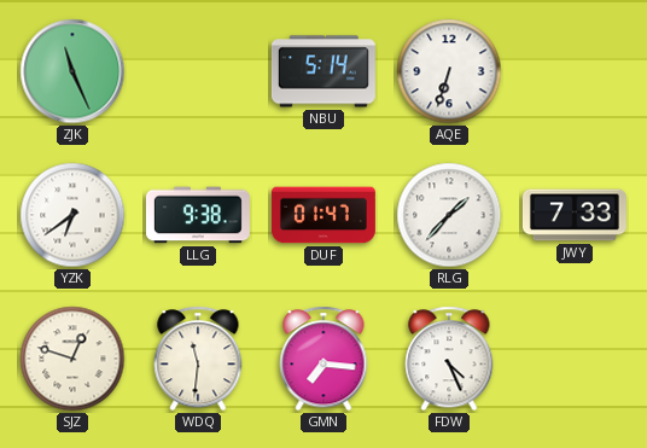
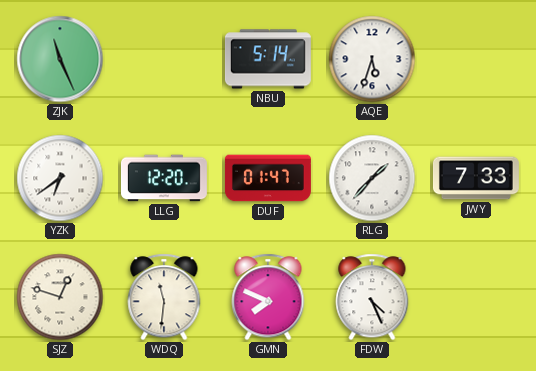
AQE: 6:33 -> 5:33 (372, 59)
LLG: 9:38 -> 12:20 (164, 178)
GMN: 7:16 -> 7:49 (268, 297)
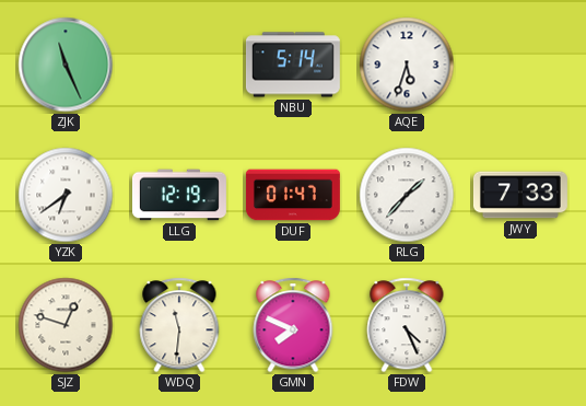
LLG: 12:20 -> 12:19 (179, 195)
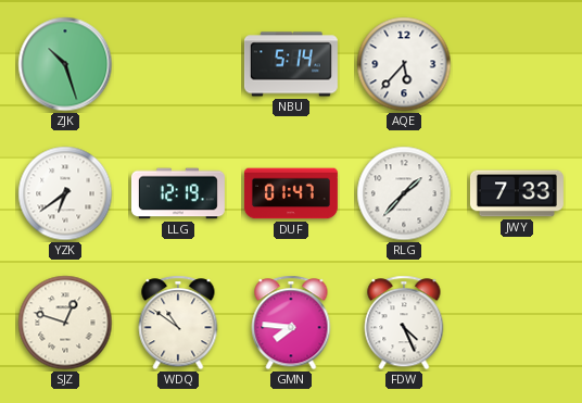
ZJK: 11:26 -> 10:27 (65, 64)
AQE: 5:33 -> 5:37 (404, 64)
WDQ: 11:31 -> 10:51 (178, 323)
GMN: 7:49 -> 7:46 (291, 323)
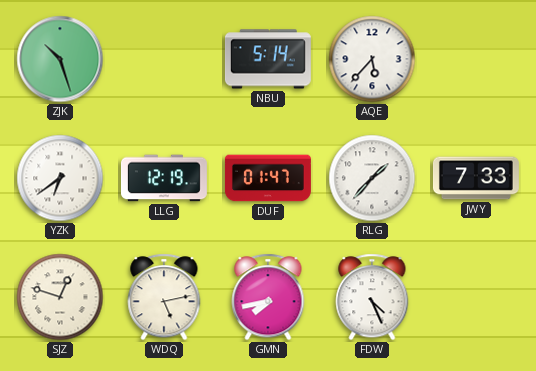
WDQ: 10:51 -> 5:13 (164, 297)
GMN: 7:46 -> 7:43 (268, 297)
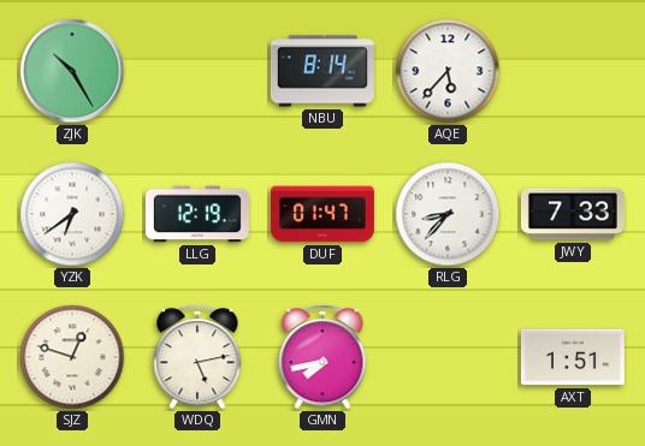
ZJK: 10:27 -> 10:25 (72, 71)
NBU: 5:14 -> 8:14 (322, 71)
RLG: 1:37 -> 8:37 (448, 214)
FDW: 4:26 -> none (372, 297)
AXT: none -> 1:51 (573, 357)
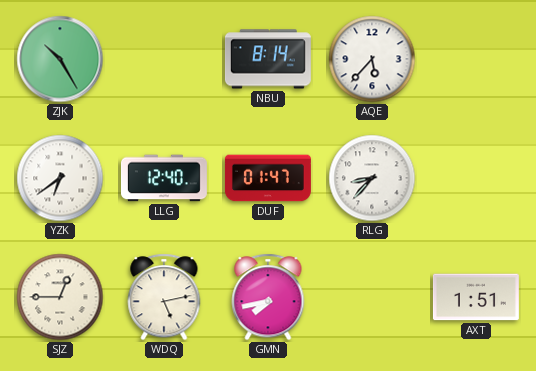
LLG: 12:19 -> 12:40 (164, 178)
JWY: 7:33 -> none (573, 214)
SJZ: 12:48 -> 12:45 (60, 297)
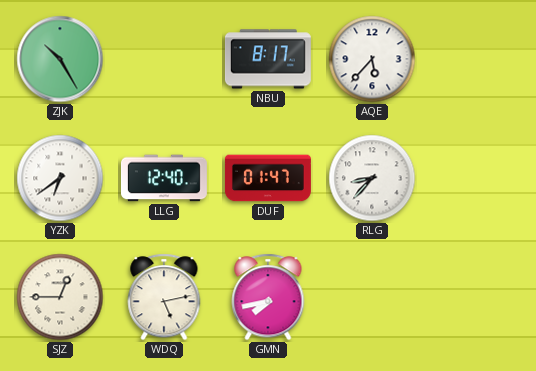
NBU: 8:14 -> 8:17 (268, 59)
AXT: 1:51 -> none (476, 297)
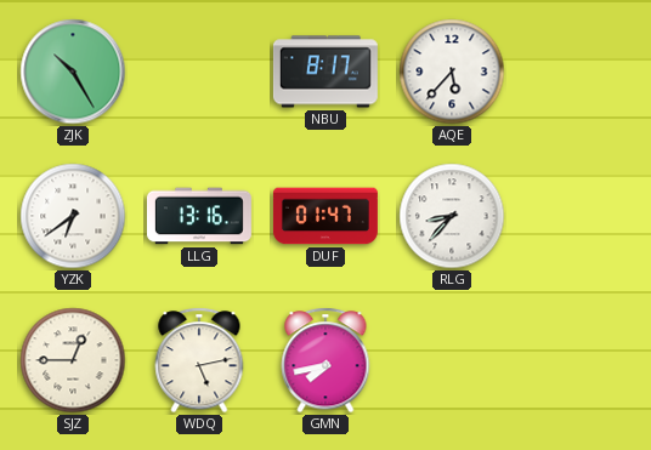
LLG: 12:40 -> 13:16 (199, 216)
